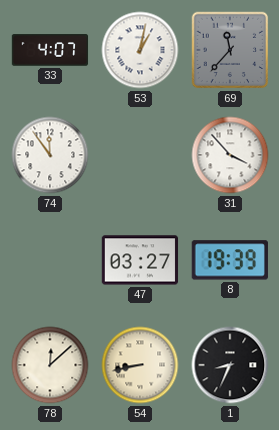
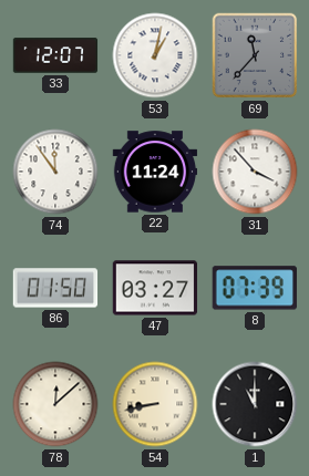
33: 4:07 -> 12:07 (55, 55)
22: none -> 11:24 (155, 172)
86: none -> 01:50 (55, 288)
8: 19:39 -> 07:39 (255, 288)
1: 8:34 -> 11:00 (255, 404)
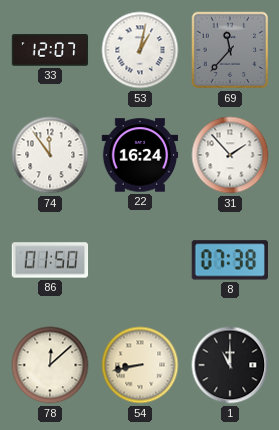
22: 11:24 -> 16:24 (140, 155)
31: 3:53 -> 1:53 (230, 155)
47: 03:27 -> none (155, 288)
8: 07:39 -> 07:38 (230, 260)
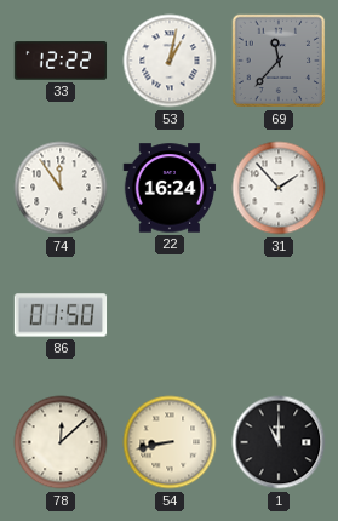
33: 12:07 -> 12:22 (61, 61)
8: 07:38 -> none (230, 260)
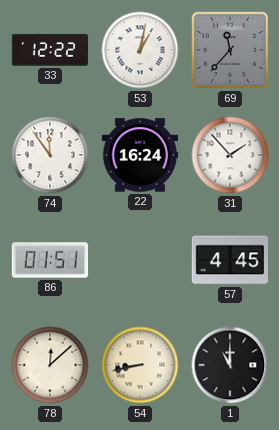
86: 01:50 -> 01:51 (50, 260)
57: none -> 4:45 (230, 260)
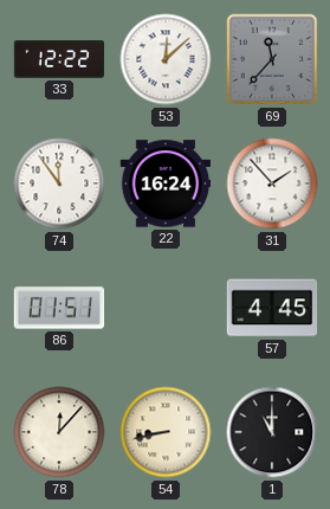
53: 1:02 -> 12:08 (166, 59)
78: 12:08 -> 12:07 (59, 432)
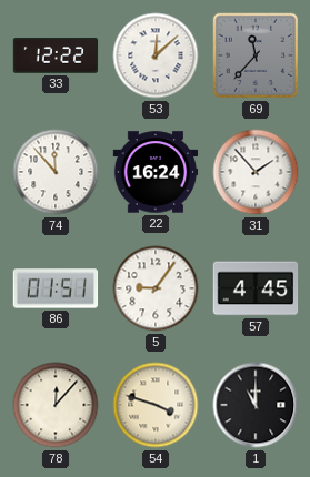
74: 11:54 -> 11:53 (56, 172)
5: none -> 9:06 (156, 288)
54: 8:43 -> 3:48 (156, 405)
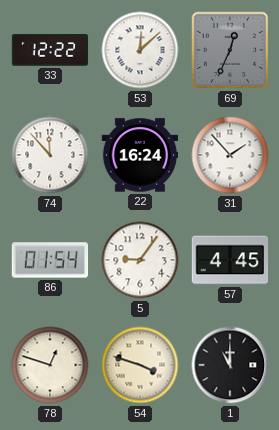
69: 11:37 -> 12:34 (230, 50)
86: 01:51 -> 01:54 (50, 260)
78: 12:07 -> 12:48 (50, 365)
